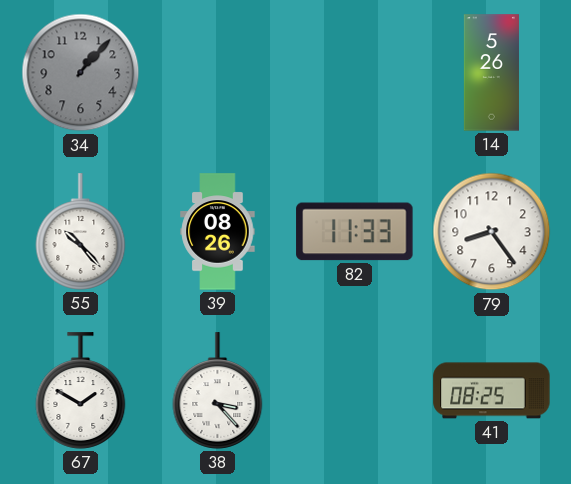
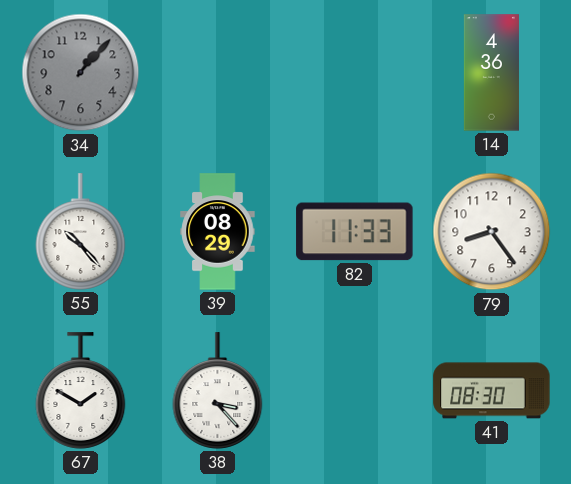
14: 5:26 -> 4:36 (491, 73)
39: 08:26 -> 08:29 (218, 232)
41: 08:25 -> 08:30 (492, 391)
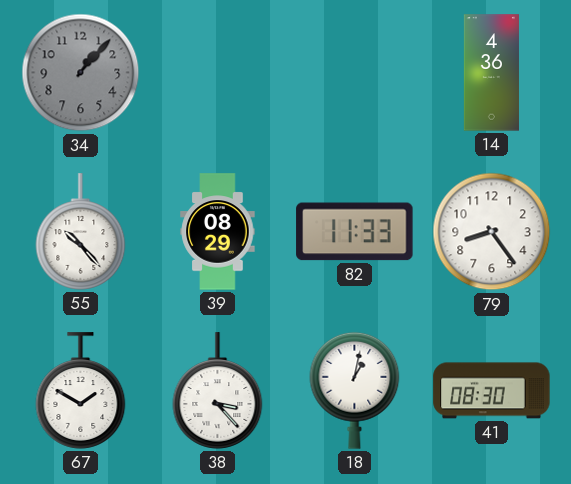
18: none -> 1:02 (355, 390)
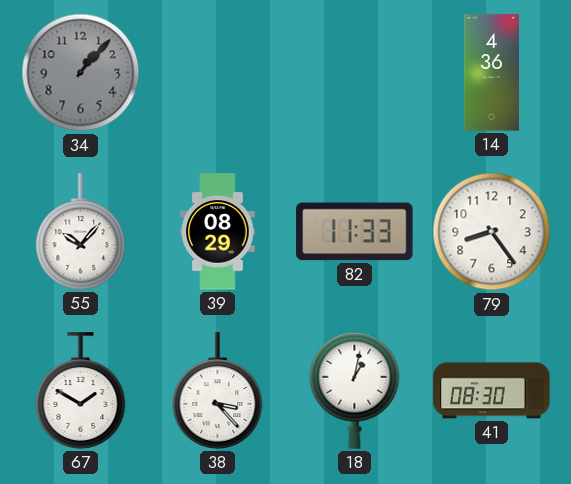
55: 10:23 -> 10:07 (81, 232)
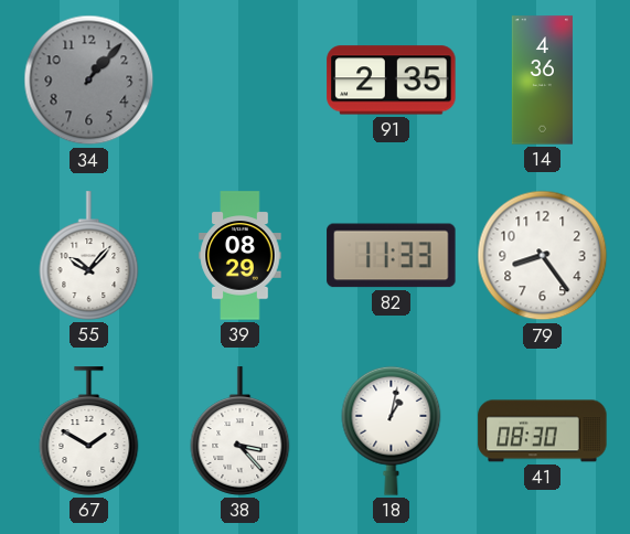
91: none -> 2:35 (392, 81)
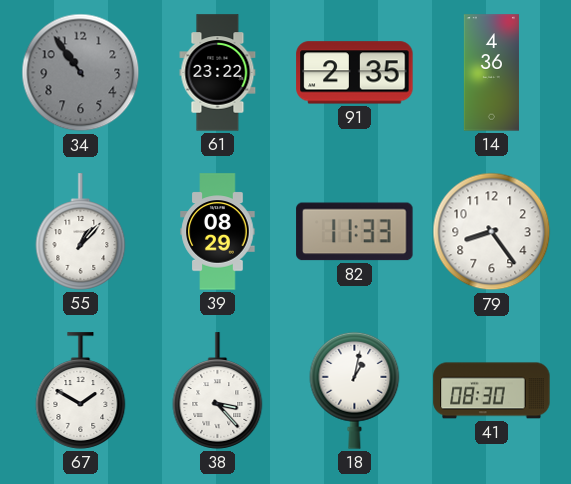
34: 1:07 -> 10:54 (81, 73)
61: none -> 23:22 (218, 73)
55: 10:07 -> 1:07 (81, 232)
